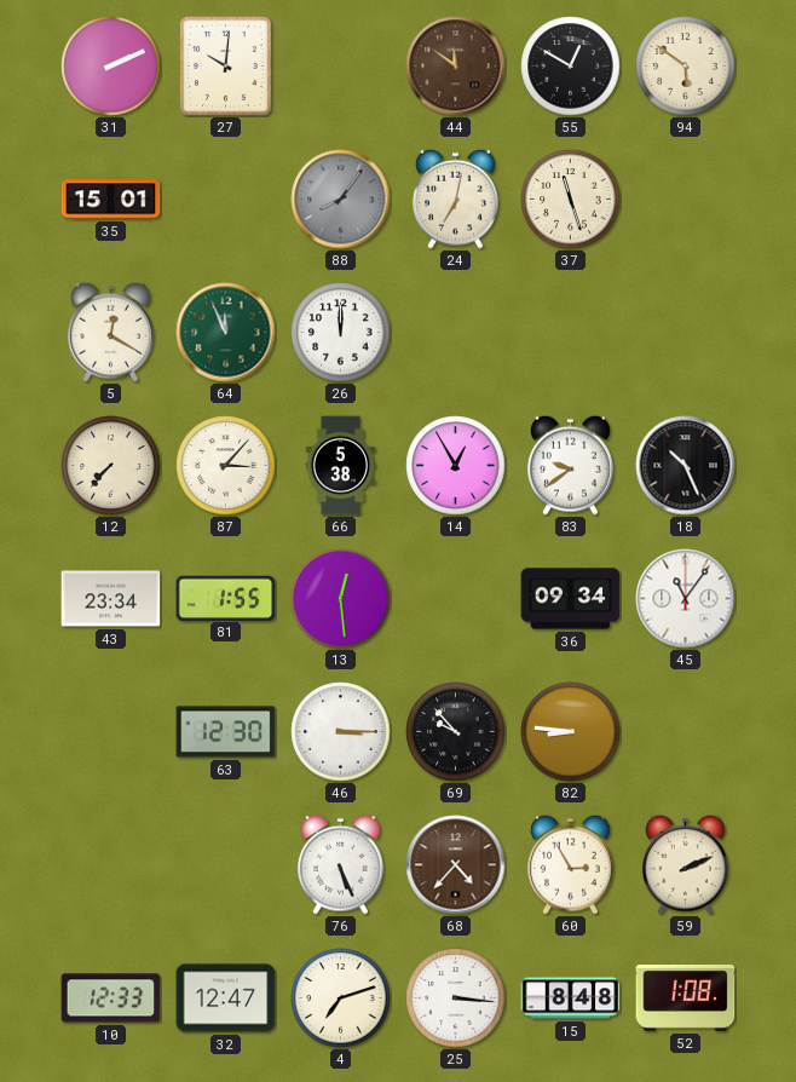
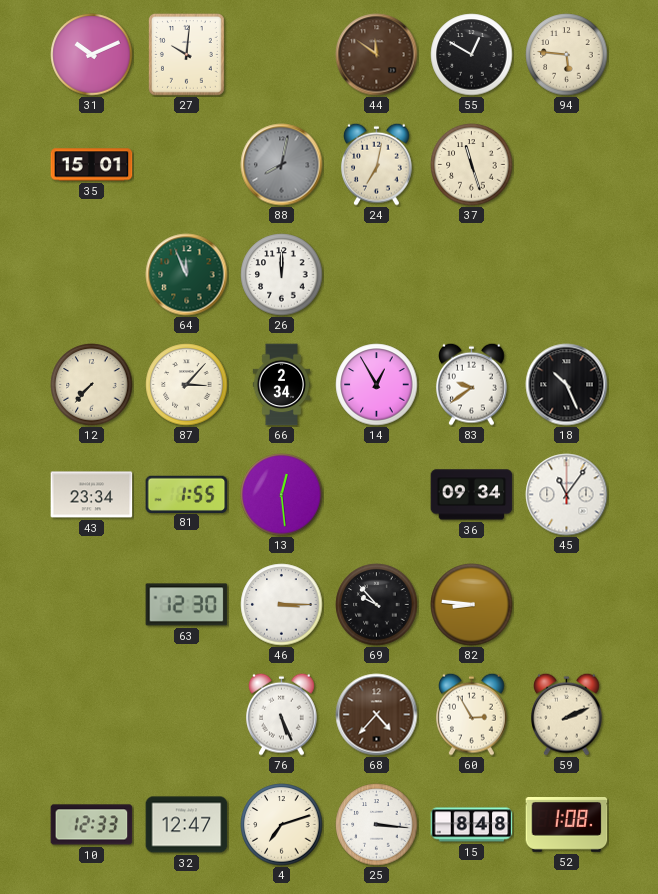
31: 2:11 -> 10:11 (92, 55)
94: 5:51 -> 5:46 (567, 55)
88: 8:06 -> 8:02 (282, 165)
5: 12:20 -> none (111, 332)
66: 5:38 -> 2:34 (282, 385)
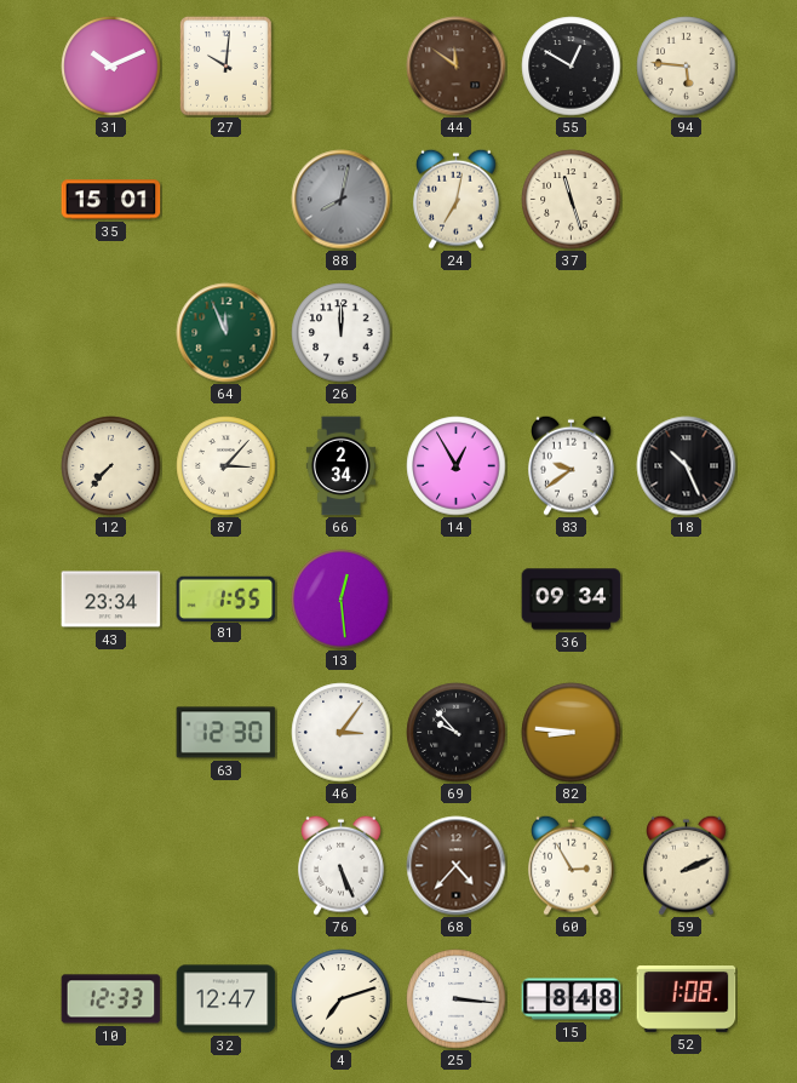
45: 11:06 -> none (567, 495)
46: 3:15 -> 3:06 (342, 733)
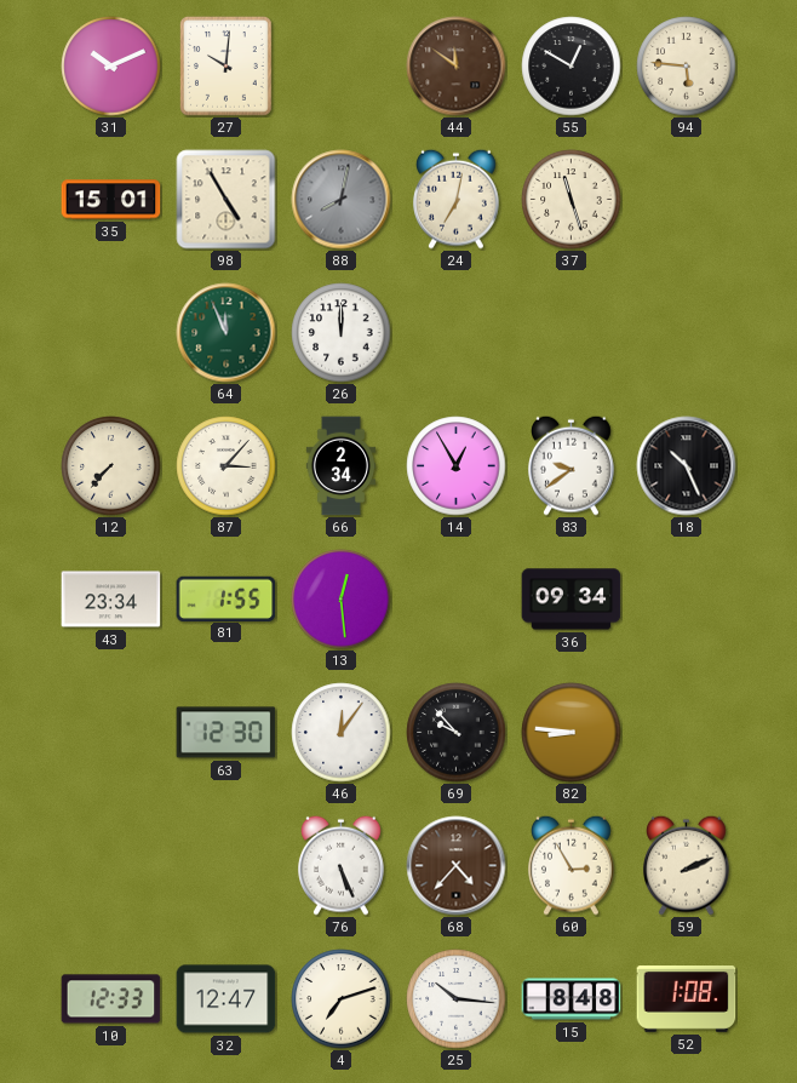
98: none -> 4:55 (227, 200)
46: 3:06 -> 12:06 (342, 733)
25: 3:16 -> 10:16 (457, 999)
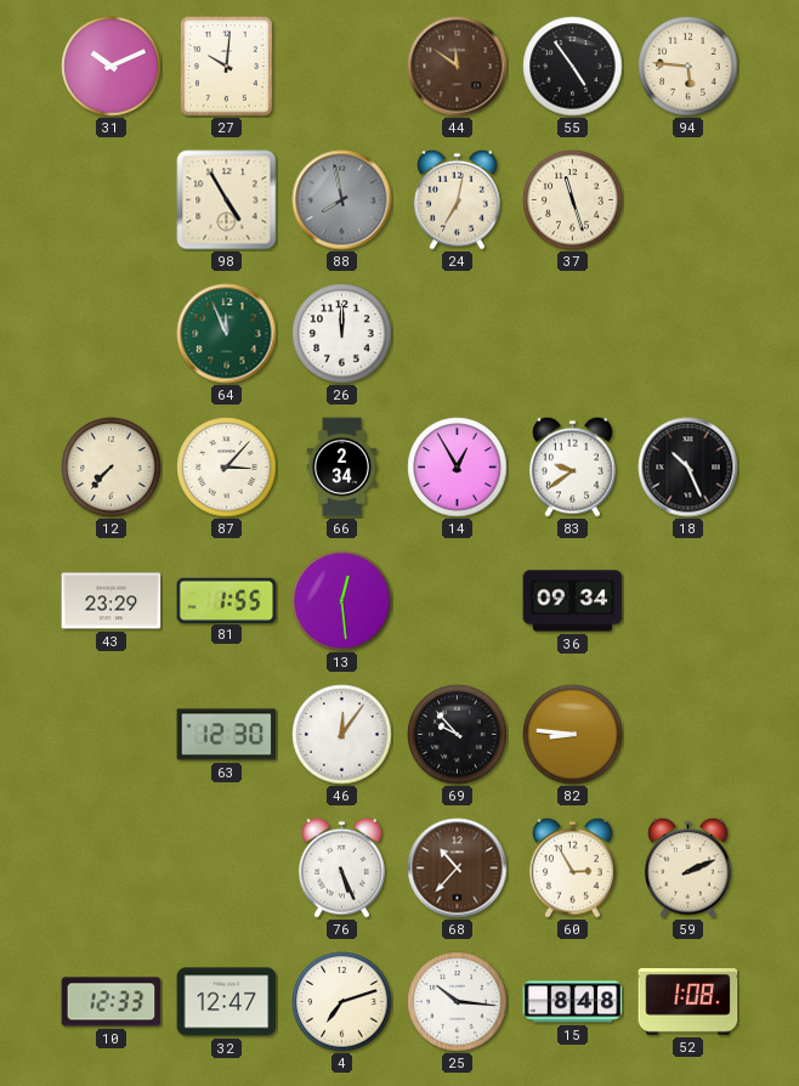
55: 12:50 -> 4:54 (573, 67)
35: 15:01 -> none (111, 200)
88: 8:02 -> 7:58 (342, 200)
43: 23:34 -> 23:29 (112, 601)
68: 4:37 -> 10:37 (458, 869)
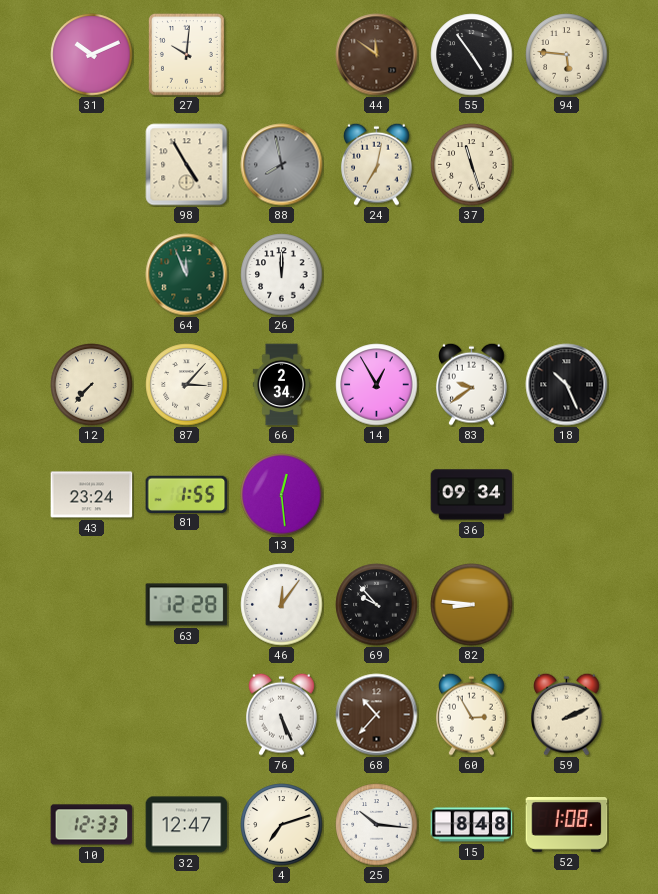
43: 23:29 -> 23:24 (92, 495)
63: 12:30 -> 12:28 (187, 605)
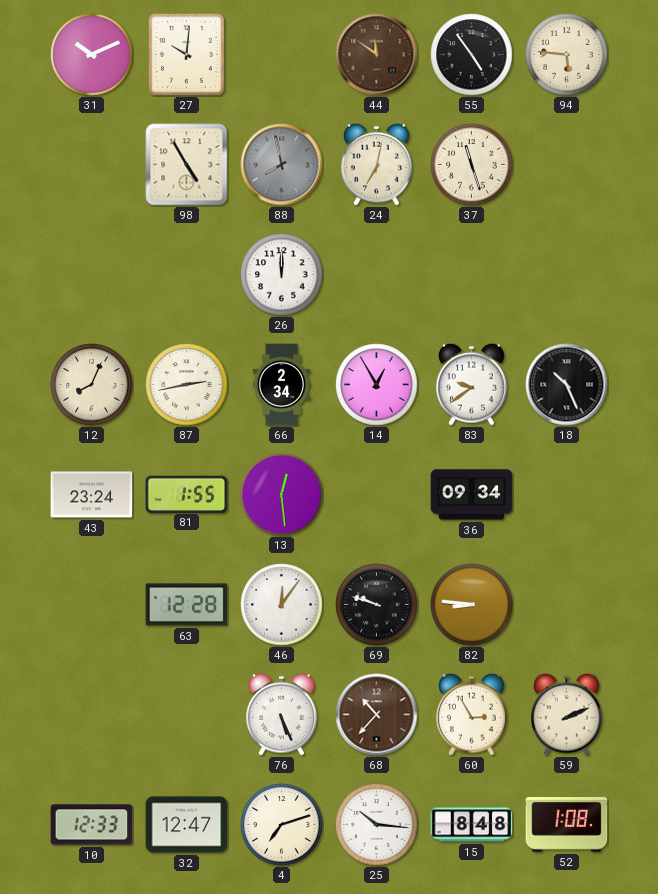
64: 11:56 -> none (187, 275)
12: 7:37 -> 8:04 (92, 385)
87: 3:07 -> 2:43 (187, 385)
69: 9:53 -> 9:48 (377, 605)
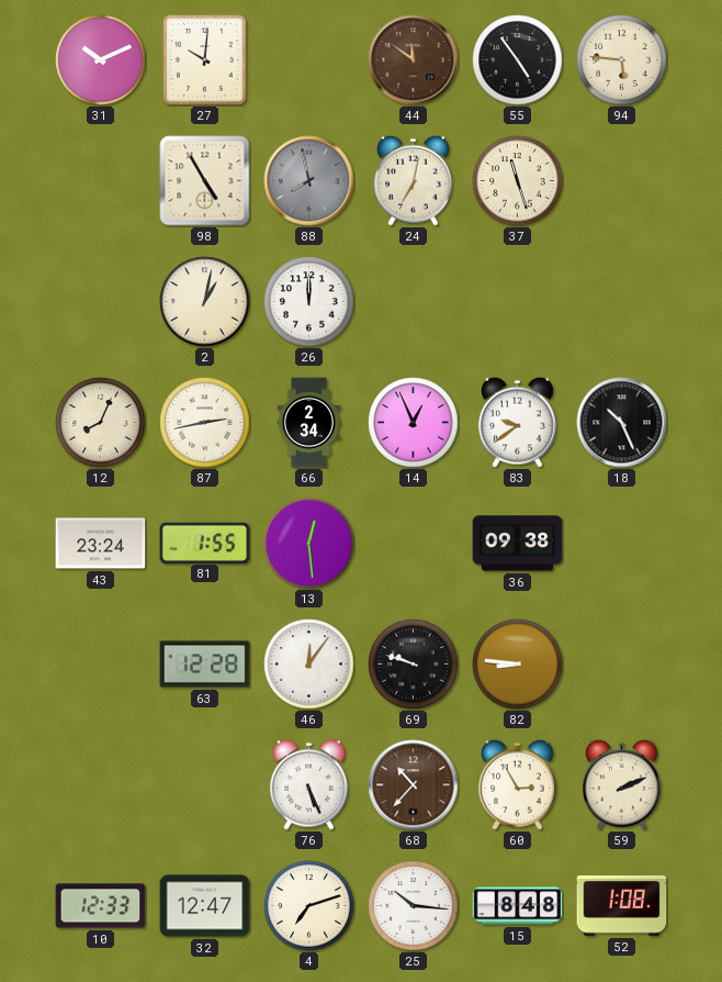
2: none -> 1:02 (205, 302)
14: 12:55 -> 12:56 (414, 423)
36: 09:34 -> 09:38 (518, 544)
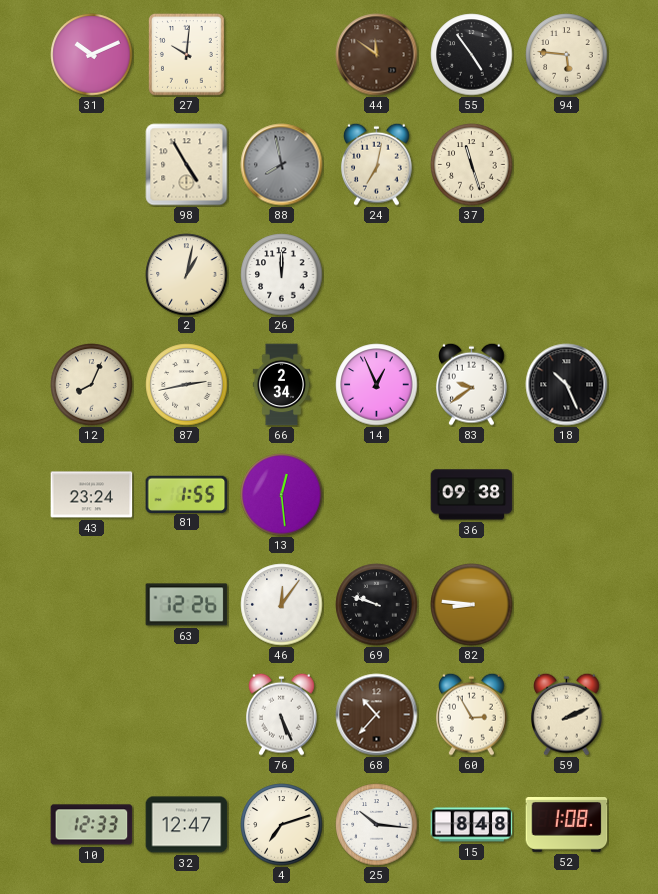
63: 12:28 -> 12:26 (187, 605)
